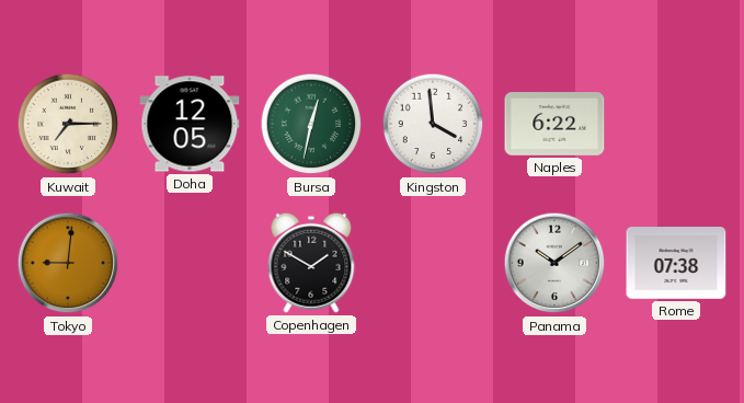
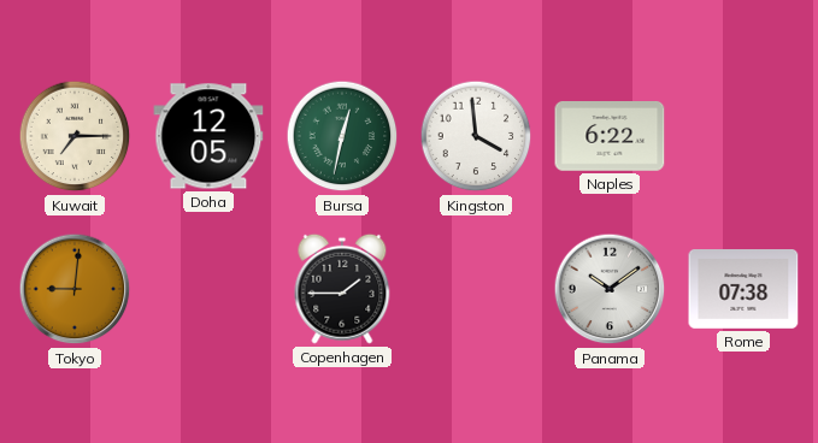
Copenhagen: 1:50 -> 1:45 (342, 289)
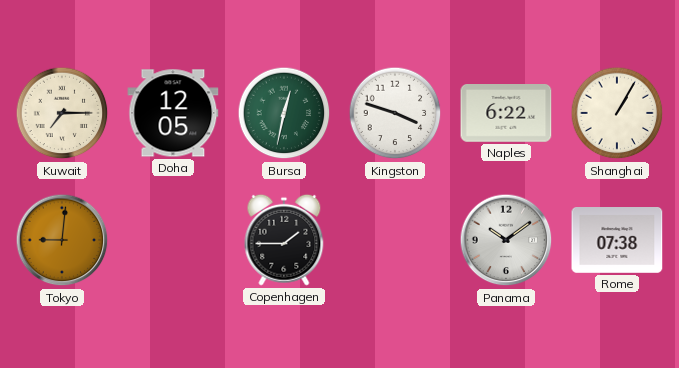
Kingston: 3:59 -> 3:48 (395, 113)
Shanghai: none -> 1:05 (617, 113)
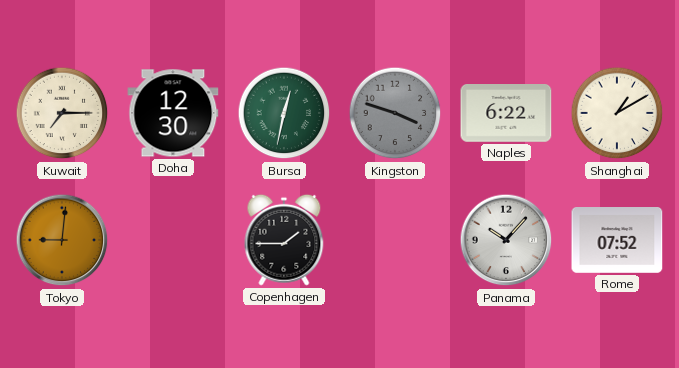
Doha: 12:05 -> 12:30 (173, 113)
Kingston dial: white -> grey (395, 113)
Shanghai: 1:05 -> 1:10 (617, 113)
Panama: 10:09 -> 10:07 (506, 240)
Rome: 07:38 -> 07:52 (617, 241)
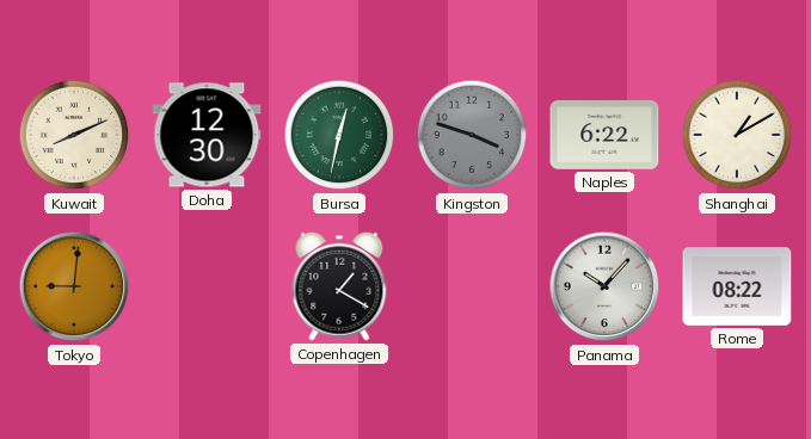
Kuwait: 7:15 -> 8:11 (74, 135)
Copenhagen: 1:45 -> 1:20 (339, 286)
Rome: 07:52 -> 08:22 (737, 287)
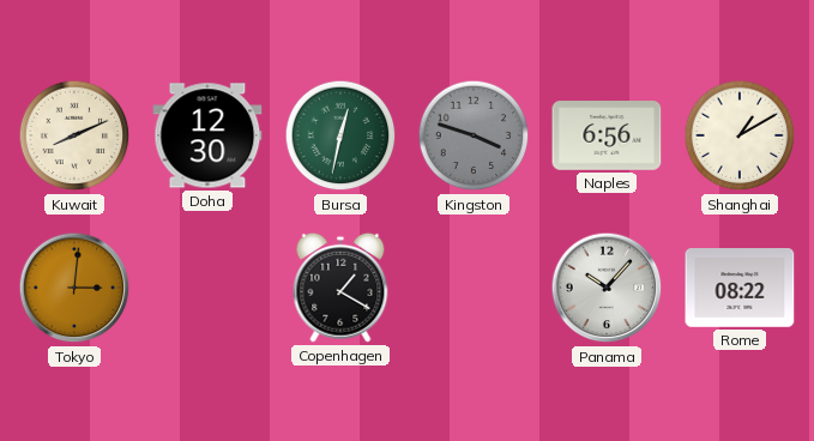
Naples: 6:22 -> 6:56 (607, 137)
Tokyo: 9:01 -> 3:01 (74, 288)
